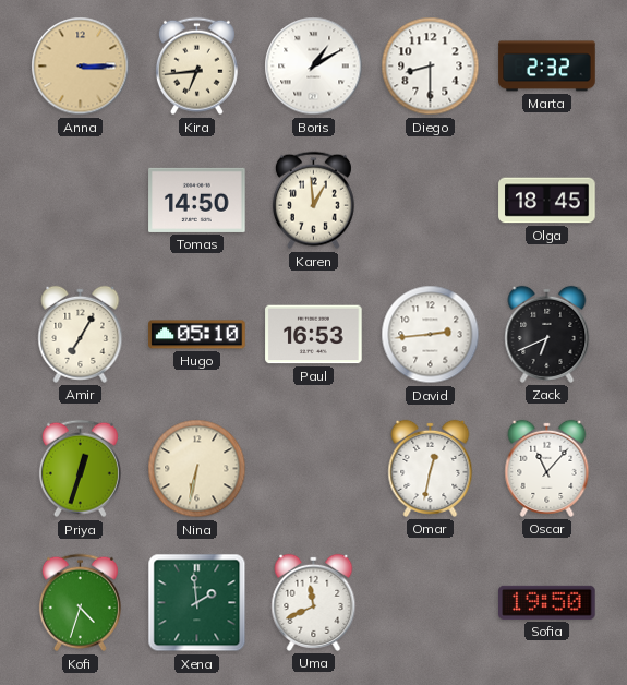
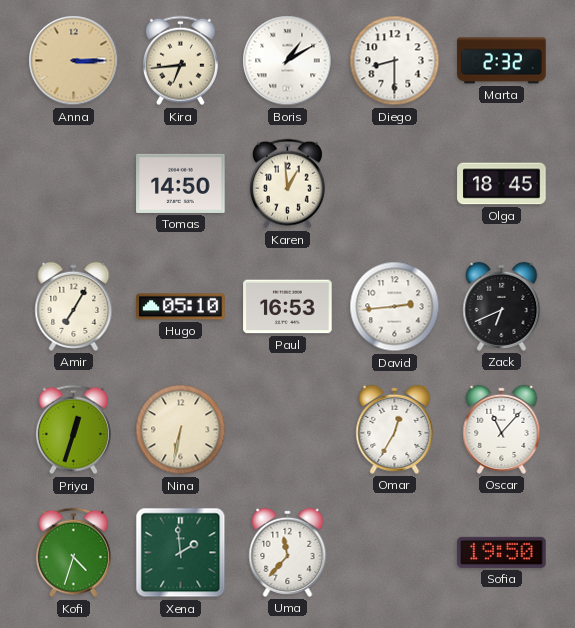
Omar: 12:32 -> 12:35 (395, 429)
Uma: 11:41 -> 11:37 (288, 552)
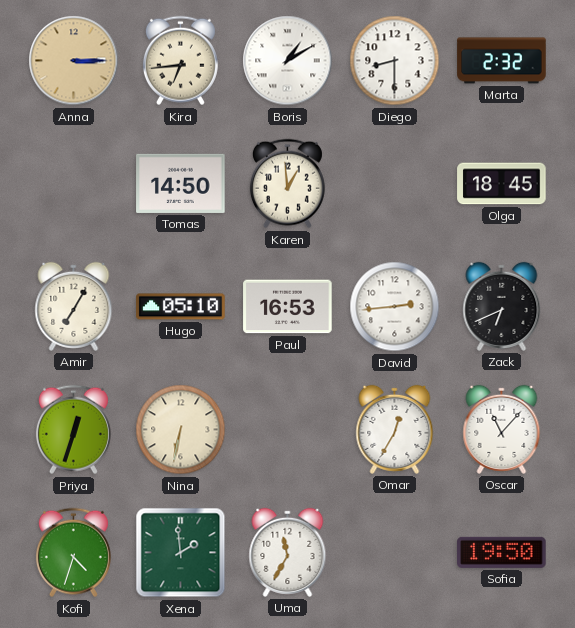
Uma: 11:37 -> 11:35 (288, 552)
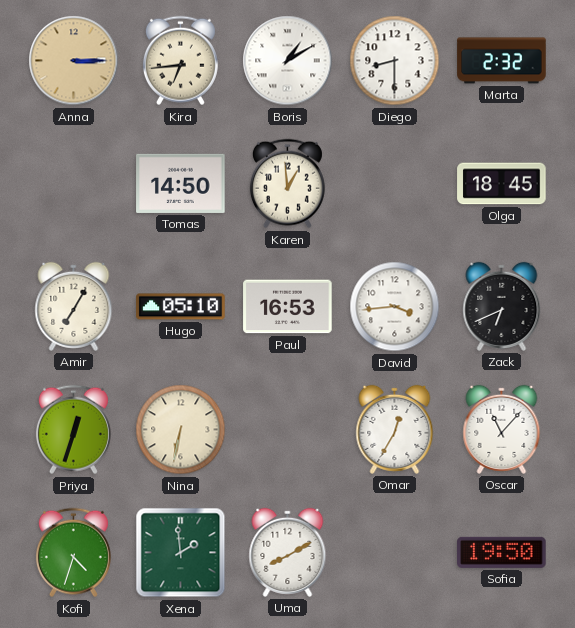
David: 2:44 -> 3:44 (395, 307)
Uma: 11:35 -> 8:10 (288, 552)
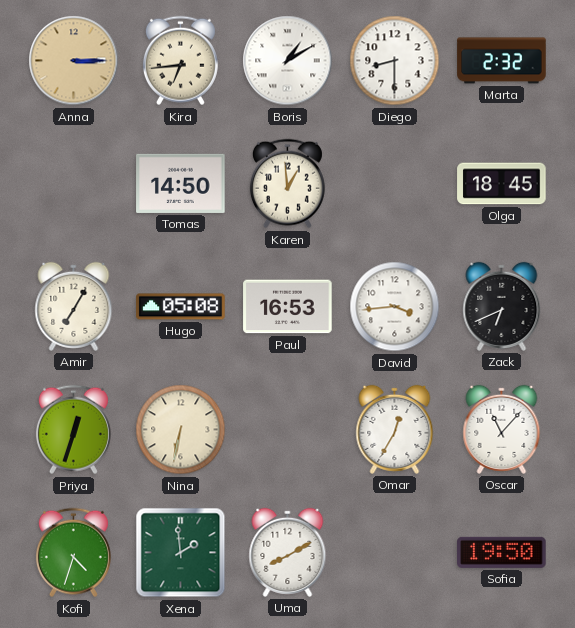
Hugo: 05:10 -> 05:08 (181, 307)
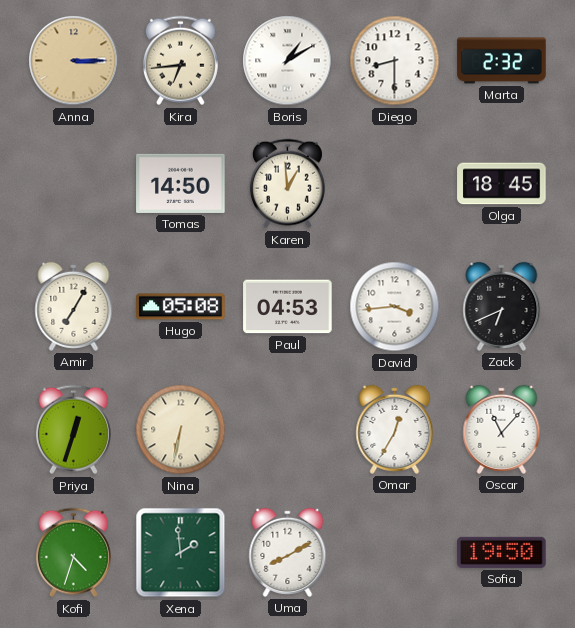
Paul: 16:53 -> 04:53 (288, 307)
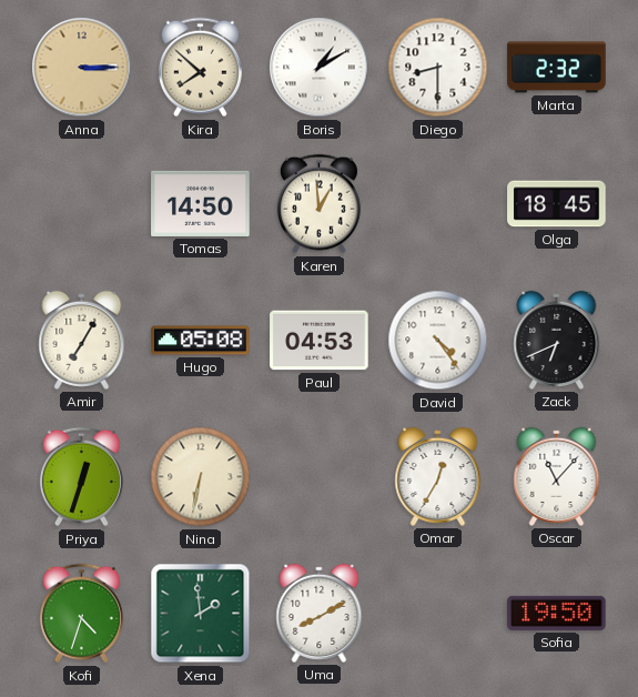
Kira: 6:44 -> 7:52 (200, 68)
David: 3:44 -> 4:24 (438, 341)
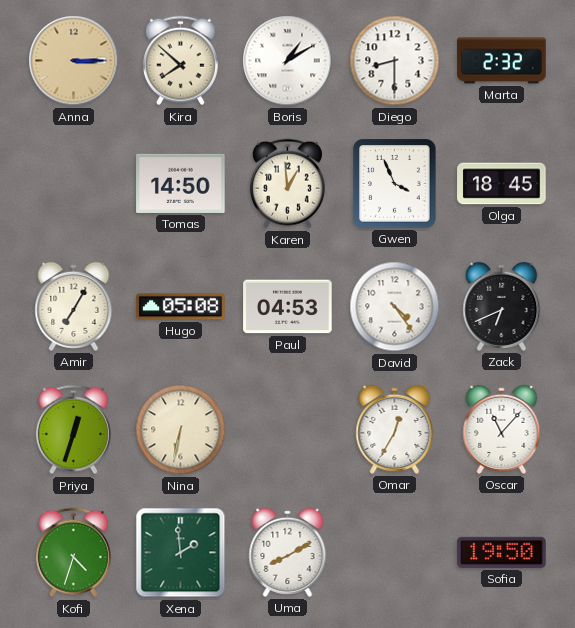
Gwen: none -> 3:56 (395, 184)
